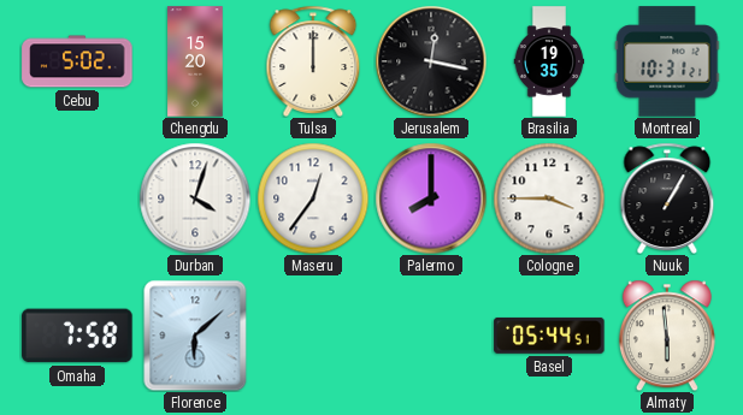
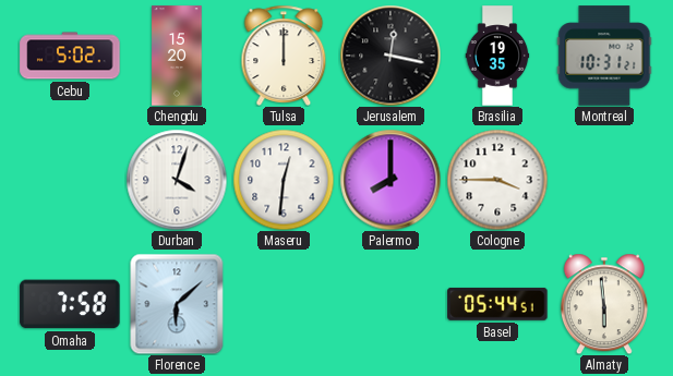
Maseru: 12:36 -> 12:31 (284, 180)
Nuuk: 1:05 -> none (667, 198)
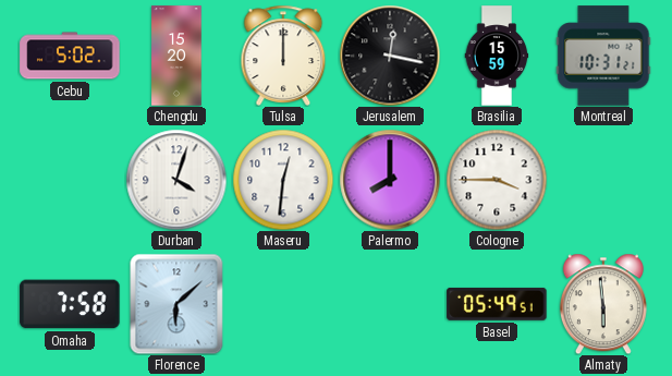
Brasilia: 19:35 -> 15:59 (497, 56)
Basel: 05:44 -> 05:49 (497, 304)
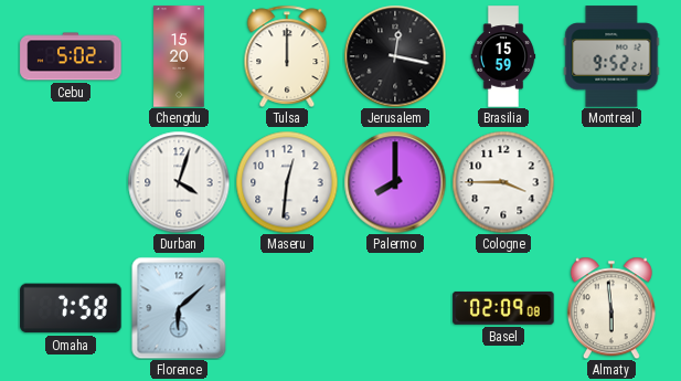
Montreal: 10:31 -> 9:52 (611, 56)
Basel: 05:49 -> 02:09 (503, 308)
